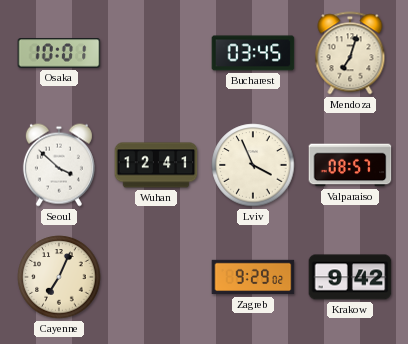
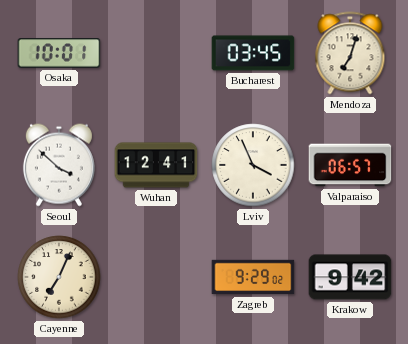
Valparaiso: 08:57 -> 06:57 (350, 165)
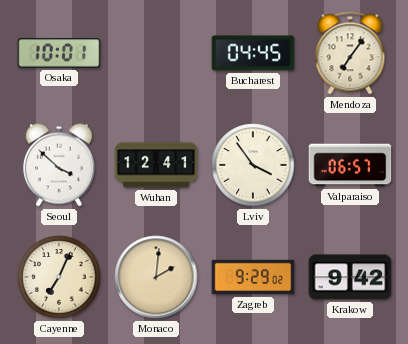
Bucharest: 03:45 -> 04:45 (253, 53)
Mendoza: 7:03 -> 7:06 (350, 53)
Lviv: 3:56 -> 3:54 (253, 165)
Monaco: none -> 2:01 (156, 277)
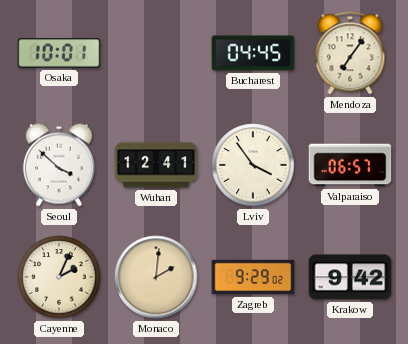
Cayenne: 7:04 -> 2:04 (59, 277)
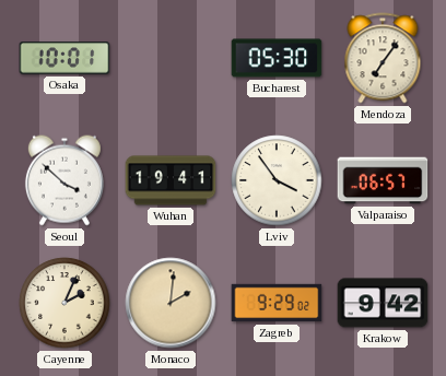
Bucharest: 04:45 -> 05:30 (277, 58)
Wuhan: 12:41 -> 19:41 (171, 180)
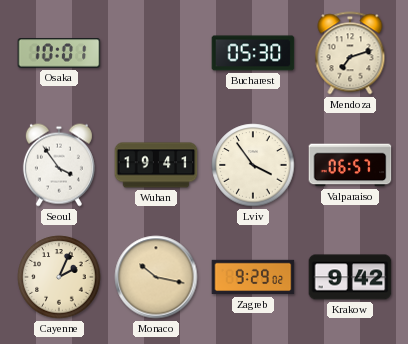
Mendoza: 7:06 -> 7:12 (350, 53)
Seoul: 3:52 -> 3:54 (59, 165)
Monaco: 2:01 -> 10:17 (156, 277)
